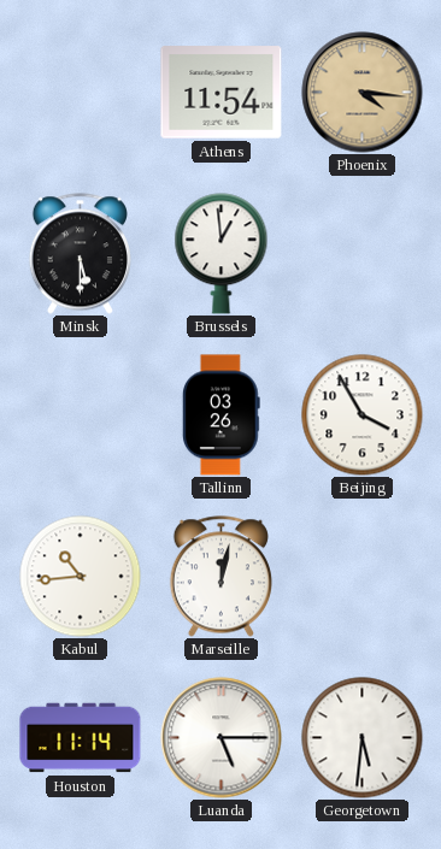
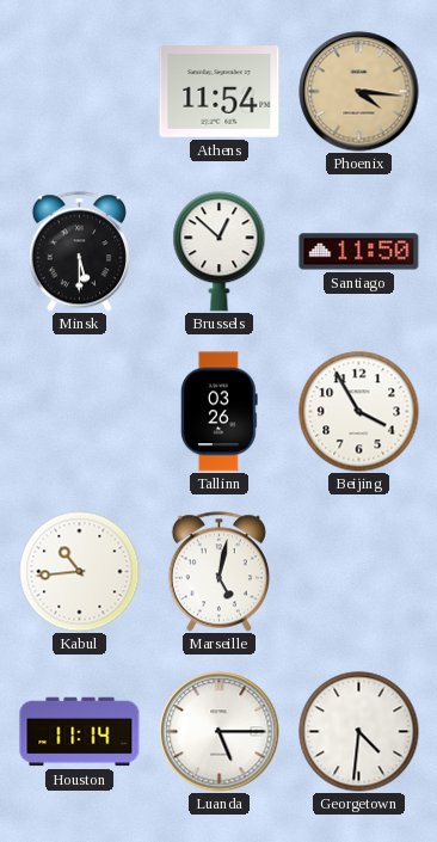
Brussels: 12:59 -> 12:52 (220, 252)
Santiago: none -> 11:50 (359, 252)
Marseille: 12:02 -> 5:02 (219, 572)
Georgetown: 5:31 -> 4:31 (359, 732)
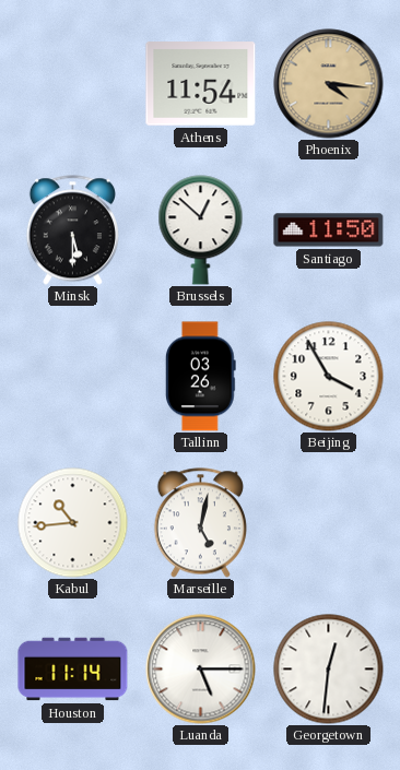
Georgetown: 4:31 -> 12:31 (329, 670)
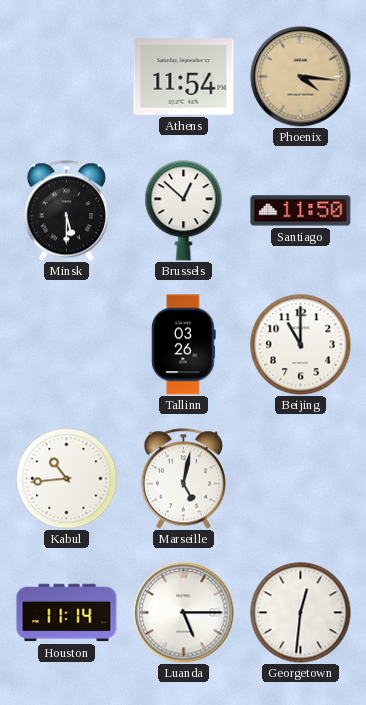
Beijing: 3:55 -> 11:00 (301, 345)
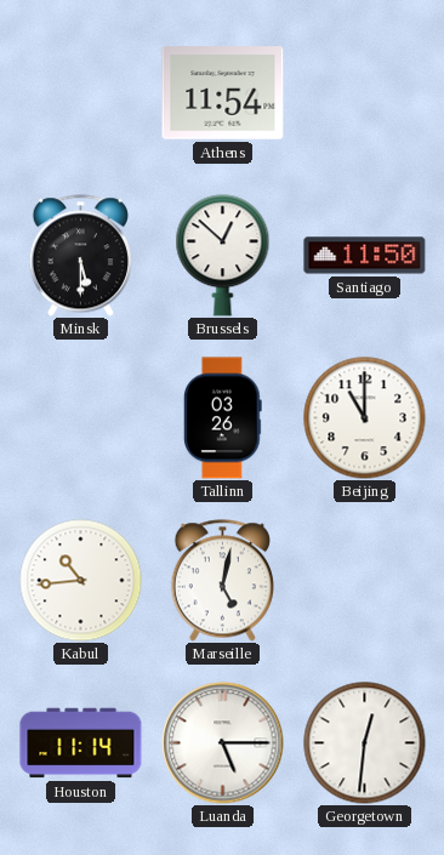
Phoenix: 4:16 -> none (301, 77)
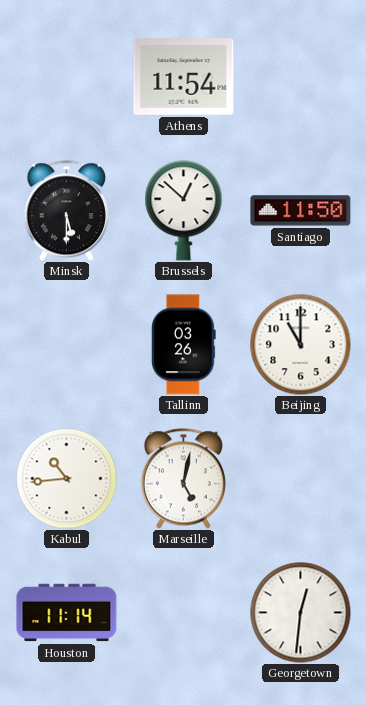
Luanda: 5:15 -> none (223, 743)
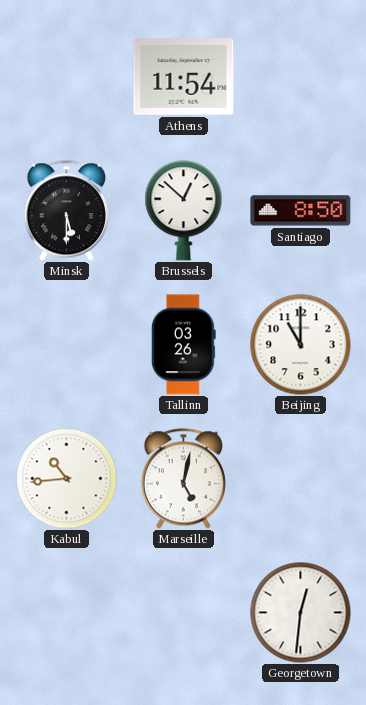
Santiago: 11:50 -> 8:50 (301, 211)
Houston: 11:14 -> none (67, 613)
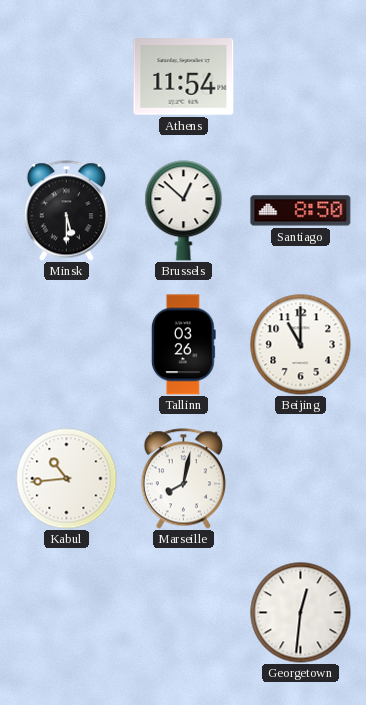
Marseille: 5:02 -> 8:02 (183, 479)
